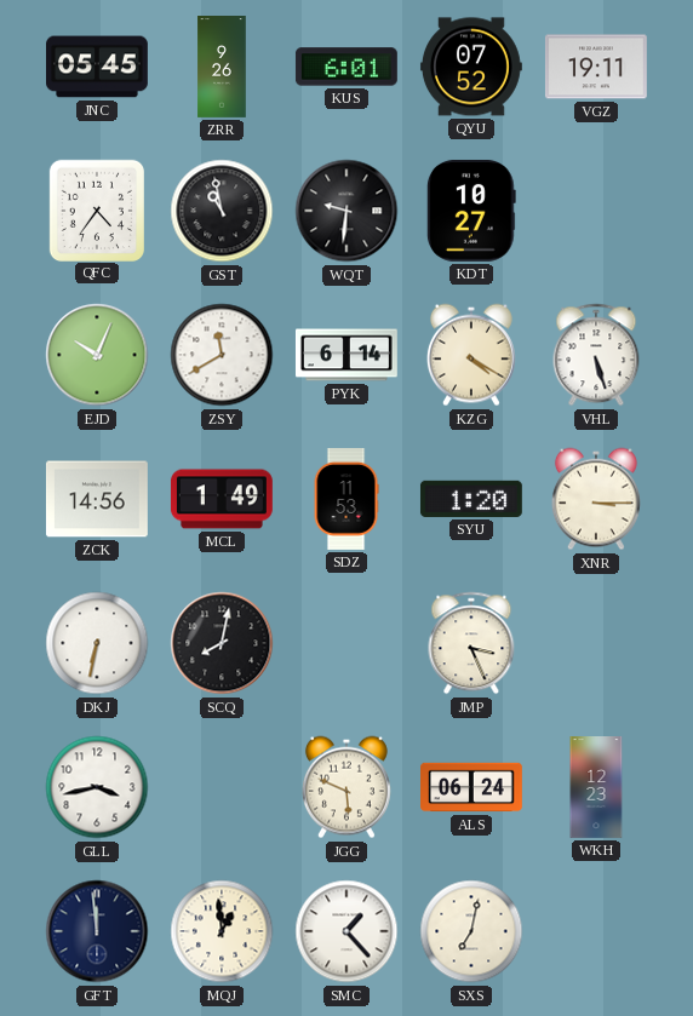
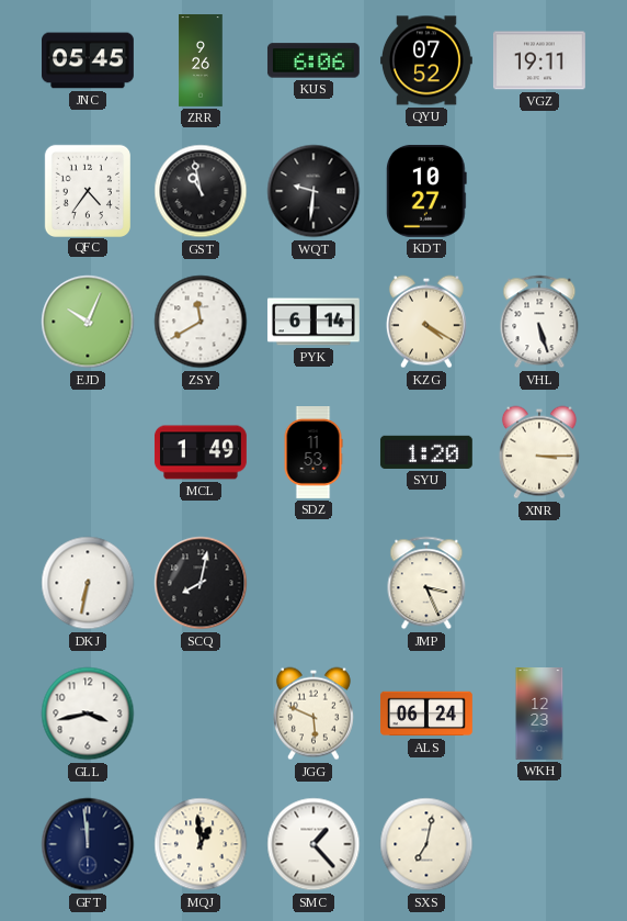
KUS: 6:01 -> 6:06 (314, 60)
ZCK: 14:56 -> none (97, 499)
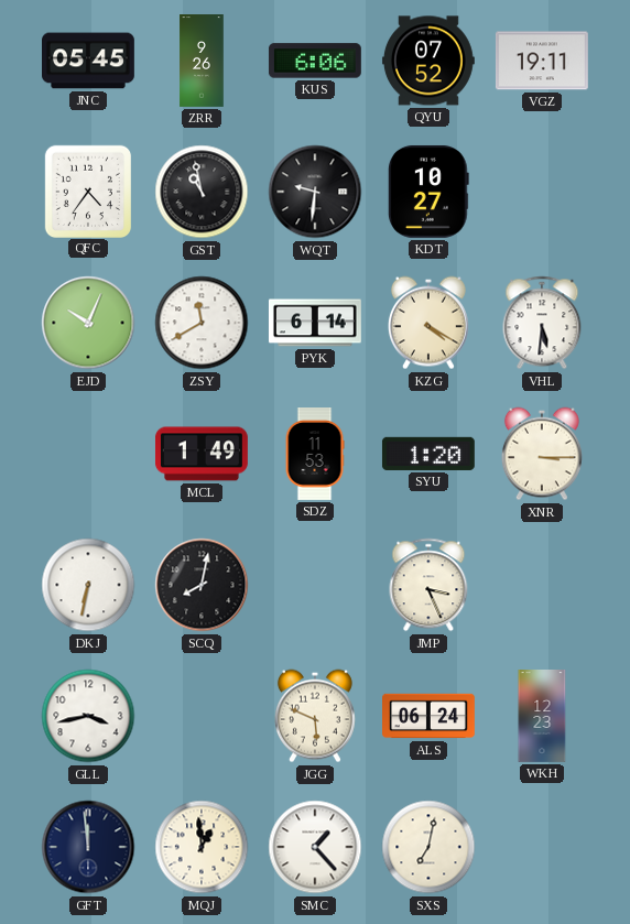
VHL: 5:27 -> 5:31 (542, 323)
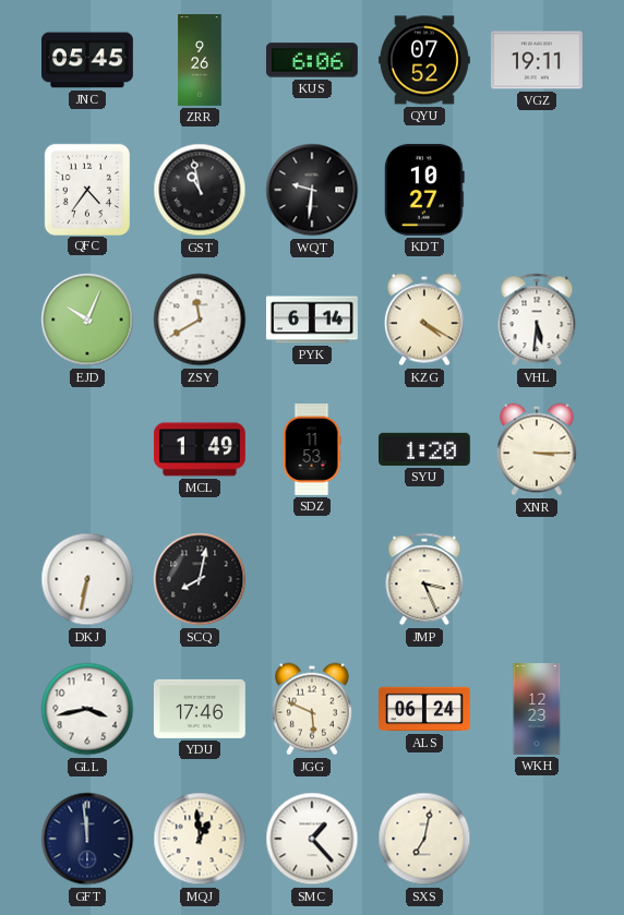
YDU: none -> 17:46 (200, 709)
